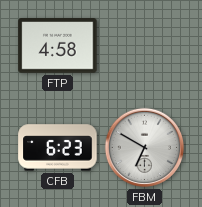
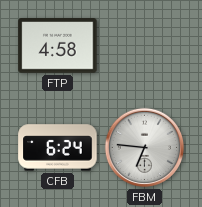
CFB: 6:23 -> 6:24 (58, 148)
FBM: 6:50 -> 6:46 (145, 148)
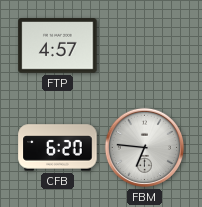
FTP: 4:58 -> 4:57 (58, 46)
CFB: 6:24 -> 6:20 (58, 148)
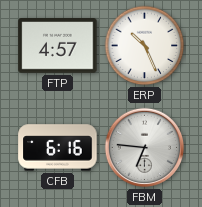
ERP: none -> 10:26 (145, 46)
CFB: 6:20 -> 6:16 (58, 148)
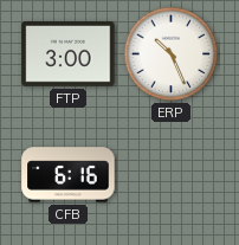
FTP: 4:57 -> 3:00 (69, 54)
FBM: 6:46 -> none (145, 148)
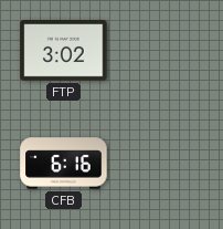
FTP: 3:00 -> 3:02 (64, 51)
ERP: 10:26 -> none (172, 54)
